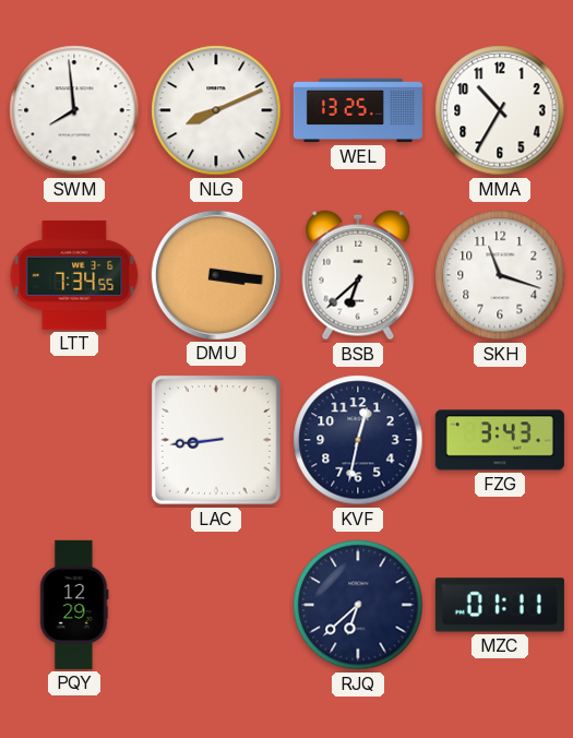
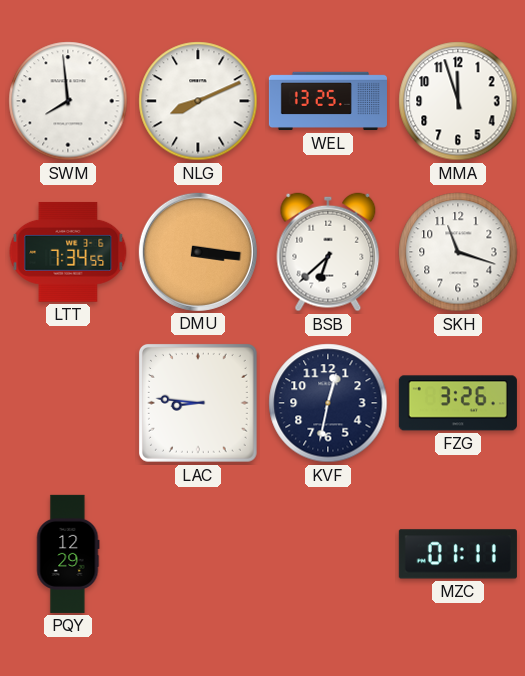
MMA: 10:35 -> 11:57 (458, 101)
LAC: 8:44 -> 8:46 (198, 403)
FZG: 3:43 -> 3:26 (458, 403)
RJQ: 6:38 -> none (358, 605)
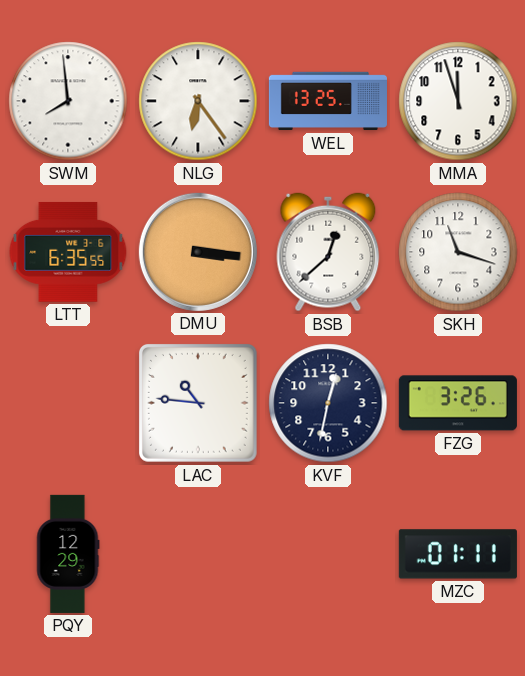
NLG: 8:11 -> 6:24 (198, 101)
LTT: 7:34 -> 6:35 (68, 252)
BSB: 6:38 -> 12:38 (328, 252)
LAC: 8:46 -> 10:46 (198, 403)
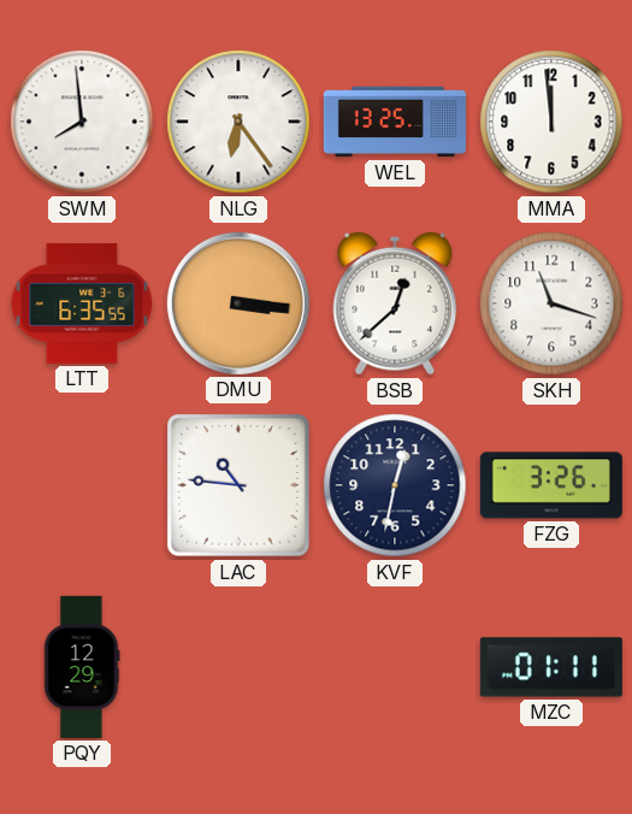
MMA: 11:57 -> 11:59 (551, 122)
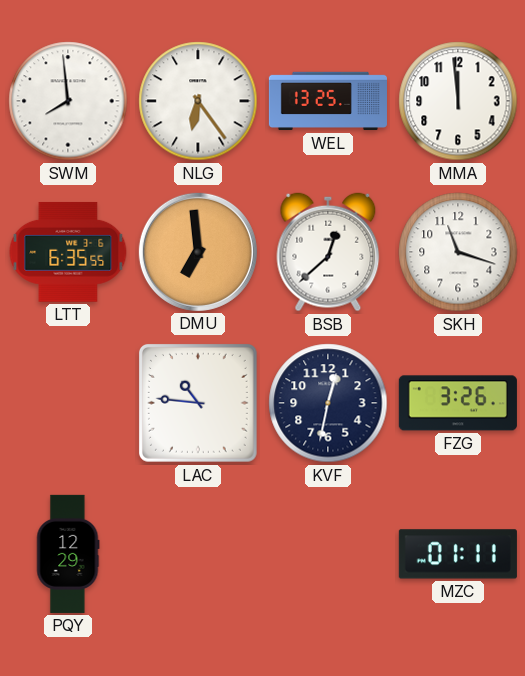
DMU: 3:16 -> 6:59 (198, 252)
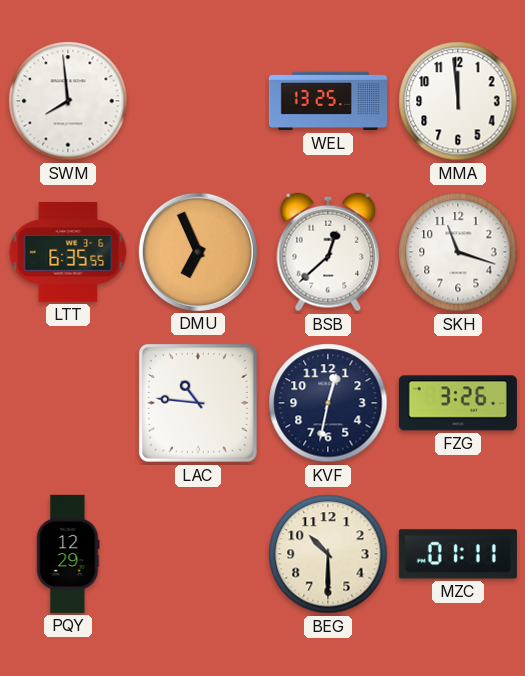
NLG: 6:24 -> none (198, 101)
DMU: 6:59 -> 6:56 (198, 252)
BEG: none -> 10:30 (328, 554)
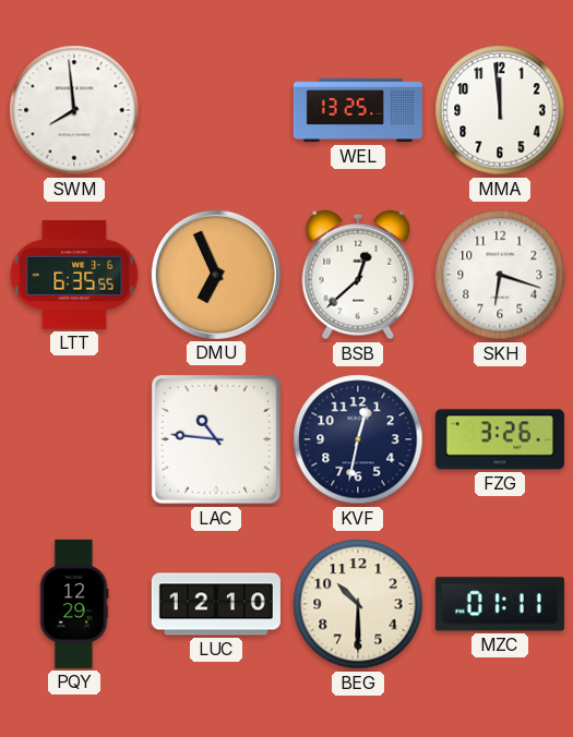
SKH: 11:18 -> 6:18 (500, 275)
LUC: none -> 12:10 (216, 604)
